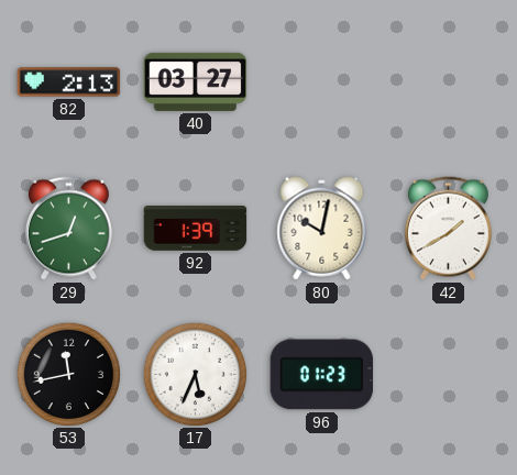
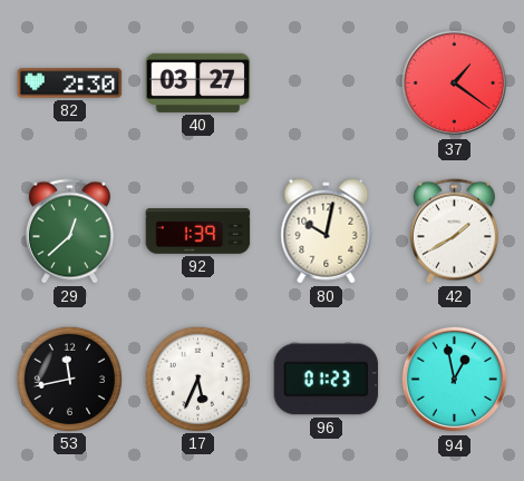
82: 2:13 -> 2:30 (70, 84)
37: none -> 1:21 (455, 84)
29: 12:42 -> 12:38 (69, 232)
94: none -> 12:58 (455, 380)
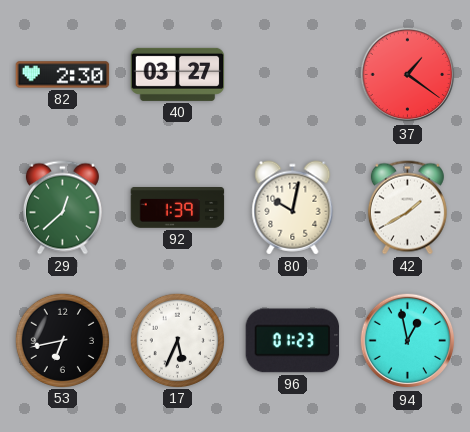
53: 11:43 -> 6:43 (62, 340)
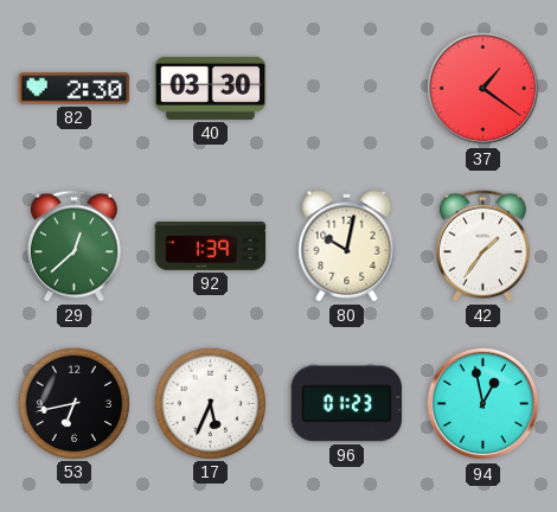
40: 03:27 -> 03:30 (211, 88)
42: 1:40 -> 1:36 (482, 247)
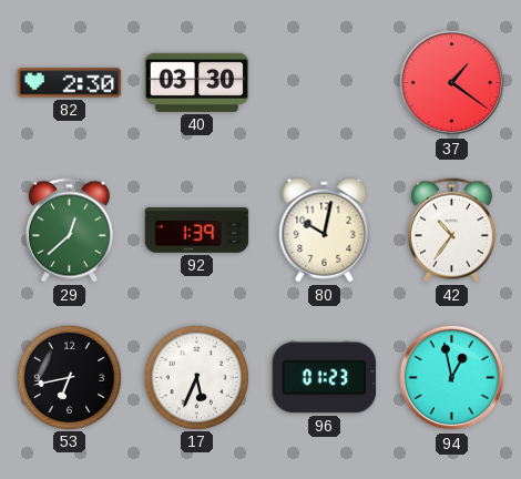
42: 1:36 -> 10:36 (451, 231)
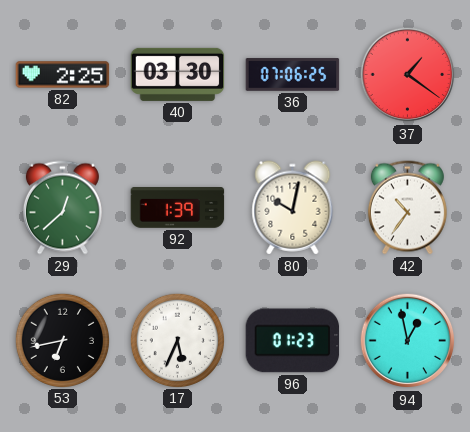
82: 2:30 -> 2:25 (63, 75)
36: none -> 07:06 (293, 75)
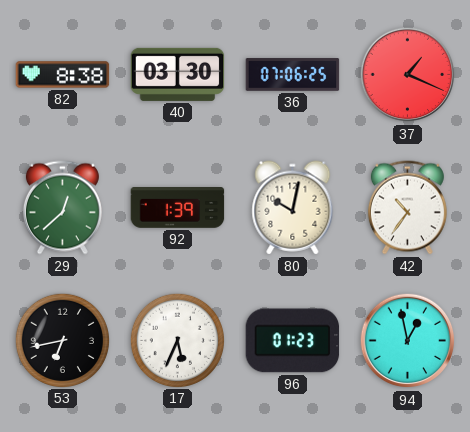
82: 2:25 -> 8:38 (63, 75)
37: 1:21 -> 1:19 (408, 75)
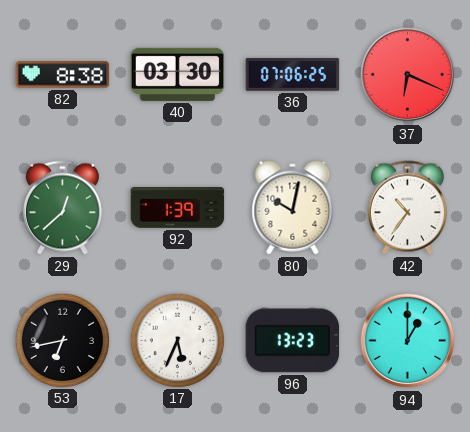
37: 1:19 -> 6:19 (408, 75)
96: 01:23 -> 13:23 (293, 341)
94: 12:58 -> 1:00 (408, 341)
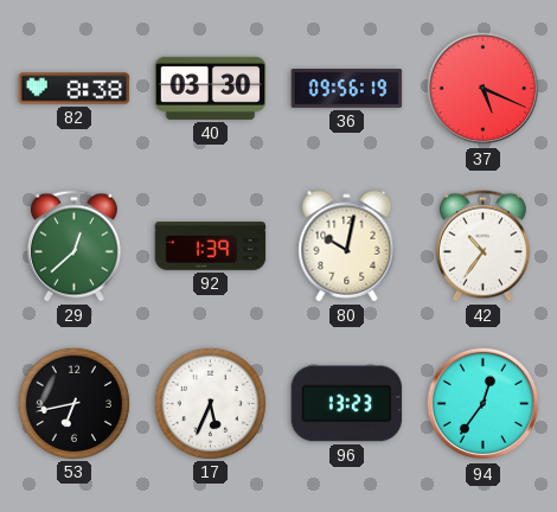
36: 07:06 -> 09:56 (347, 89)
37: 6:19 -> 5:19 (484, 89)
94: 1:00 -> 12:36 (484, 404)
